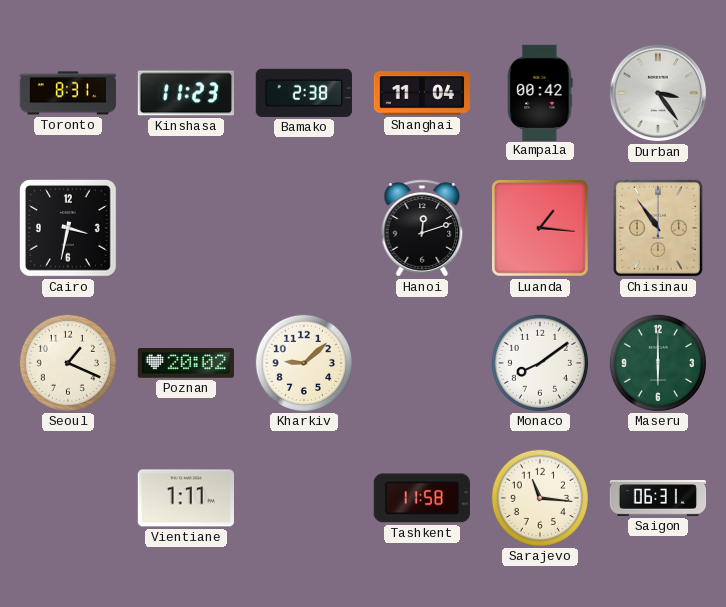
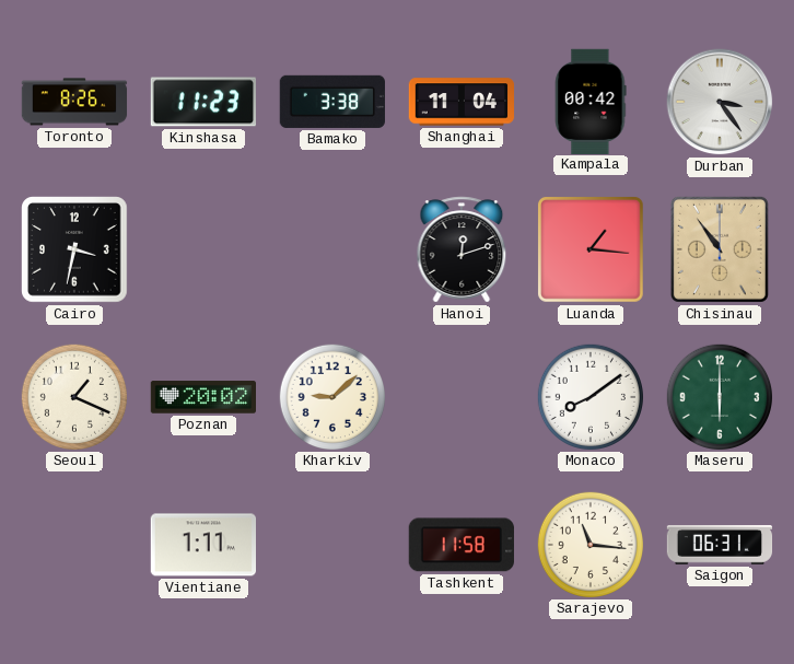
Toronto: 8:31 -> 8:26 (74, 102)
Bamako: 2:38 -> 3:38 (331, 102)
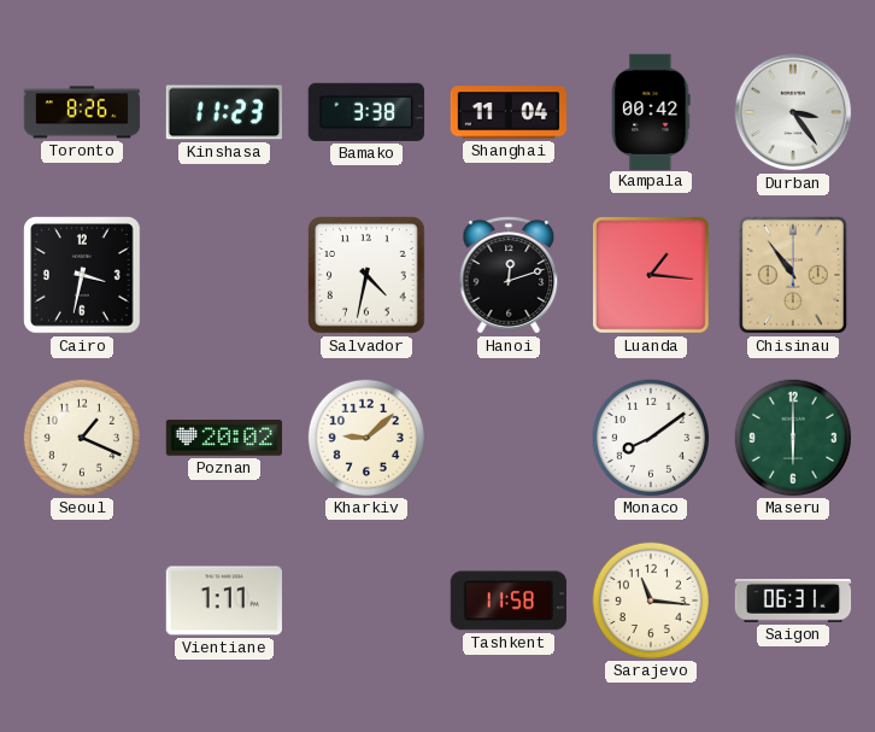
Salvador: none -> 4:32 (366, 275)
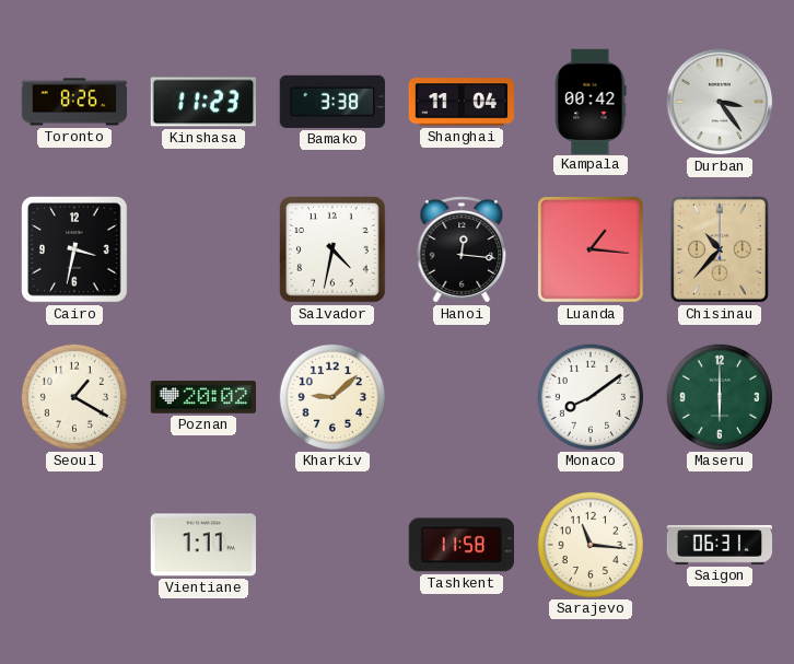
Hanoi: 12:12 -> 12:16 (462, 249)
Chisinau: 10:54 -> 10:37 (720, 249)
Seoul: 1:19 -> 1:20 (73, 396)
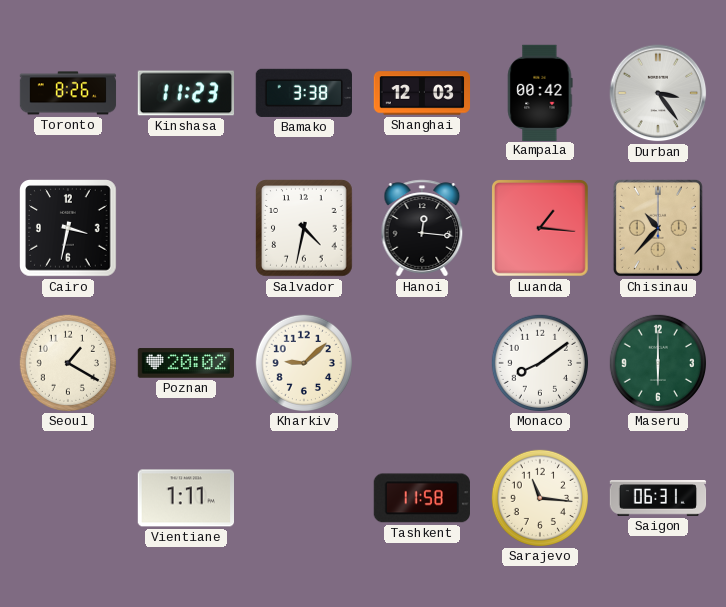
Shanghai: 11:04 -> 12:03 (422, 93)
